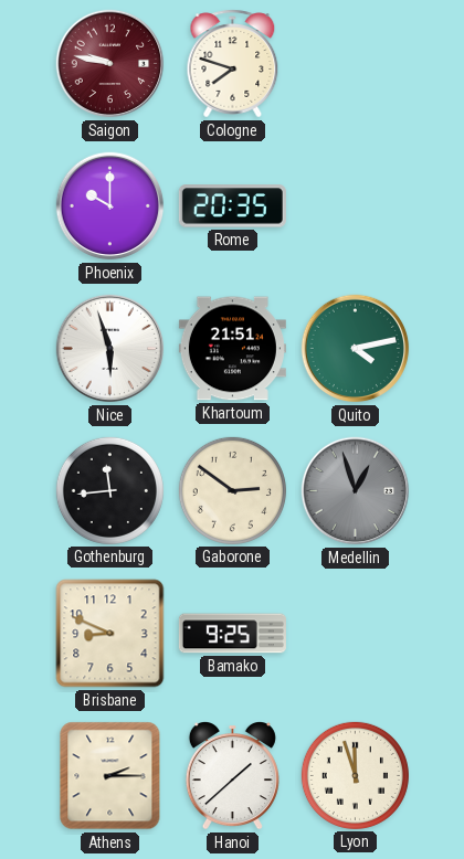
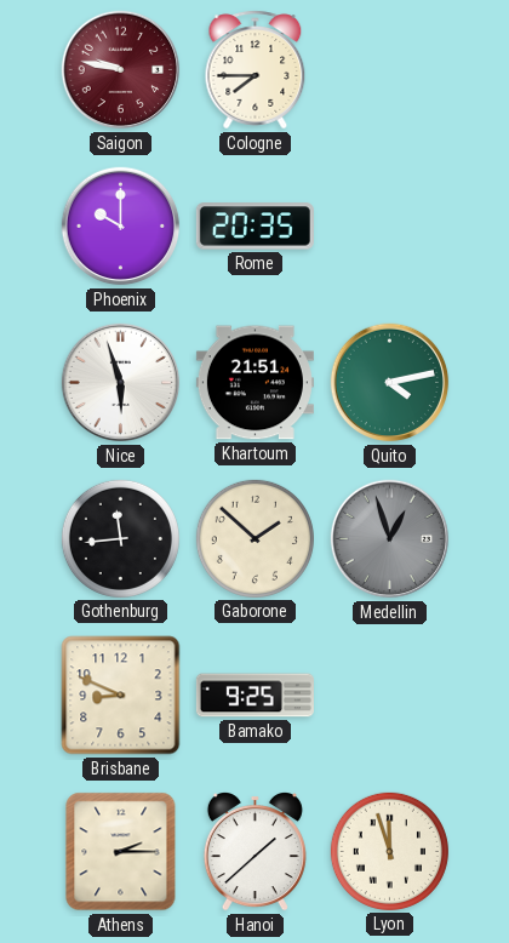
Cologne: 7:48 -> 7:45 (256, 70)
Gaborone: 2:51 -> 1:52 (254, 538)
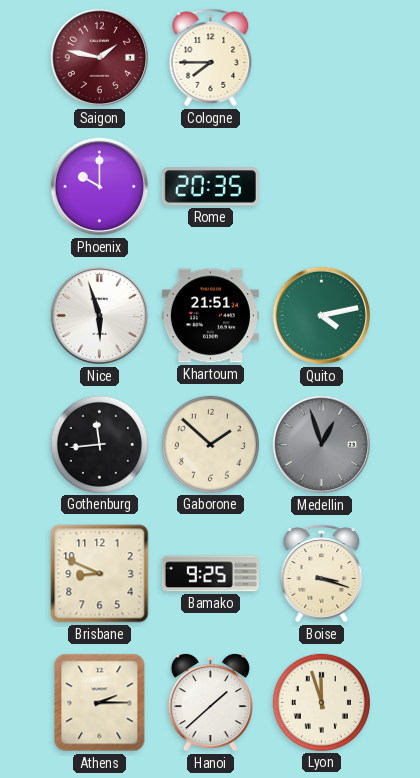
Saigon: 9:47 -> 1:47 (100, 58)
Boise: none -> 3:18 (322, 574)
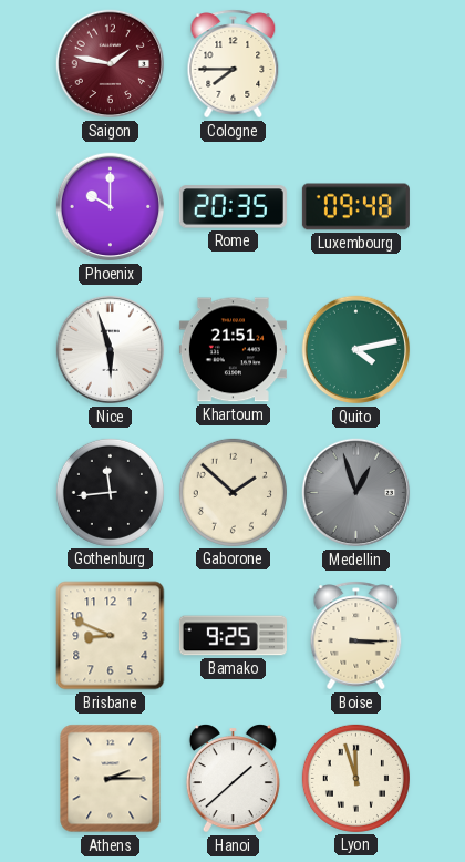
Luxembourg: none -> 09:48 (355, 207)
Boise: 3:18 -> 3:15 (356, 636)
